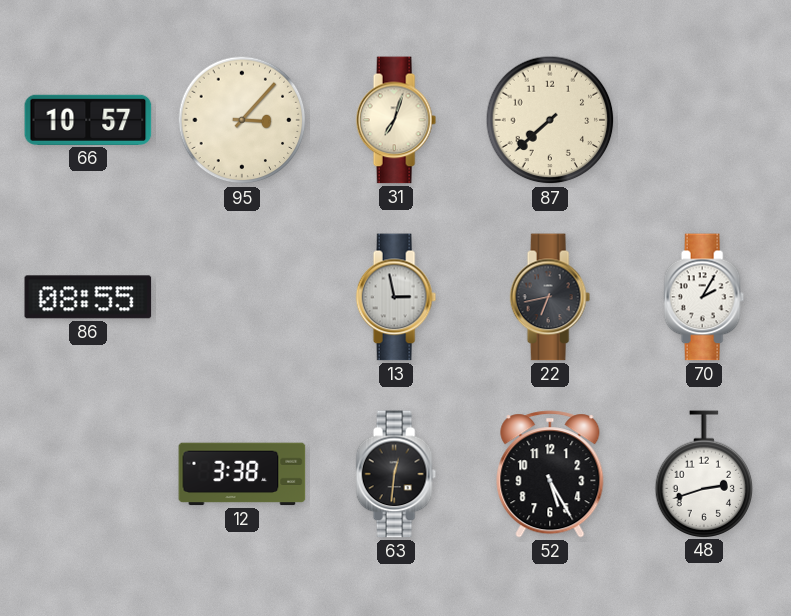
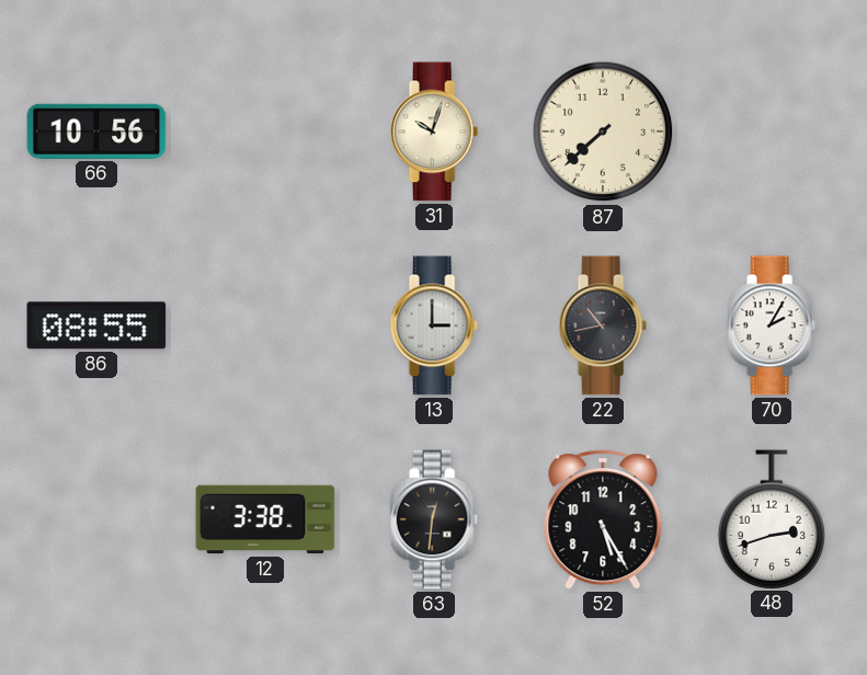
66: 10:57 -> 10:56 (96, 131)
95: 3:07 -> none (242, 120)
31: 7:03 -> 10:03 (434, 131)
13: 2:58 -> 3:00 (434, 325)
22: 6:43 -> 10:43 (603, 325)
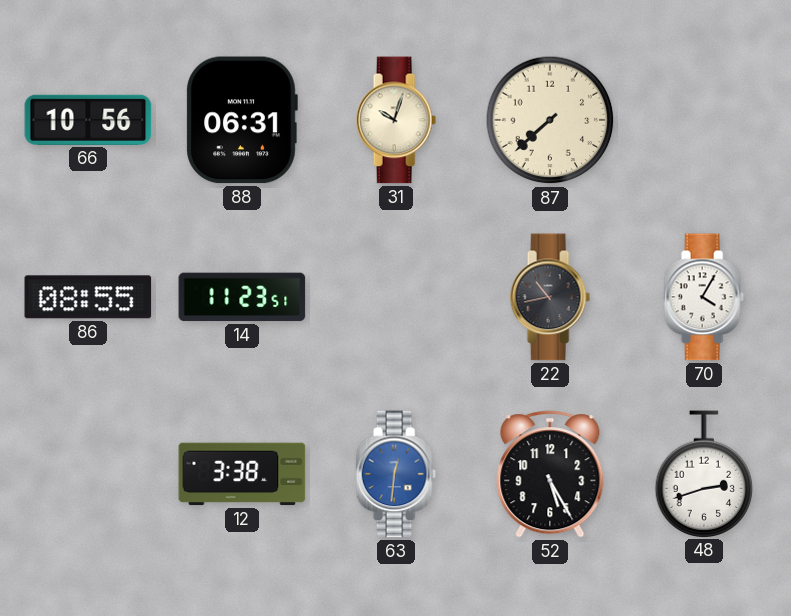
88: none -> 06:31 (242, 120)
14: none -> 11:23 (242, 297)
13: 3:00 -> none (434, 325)
70: 2:05 -> 4:05 (704, 297)
63 dial: black -> blue (396, 474)
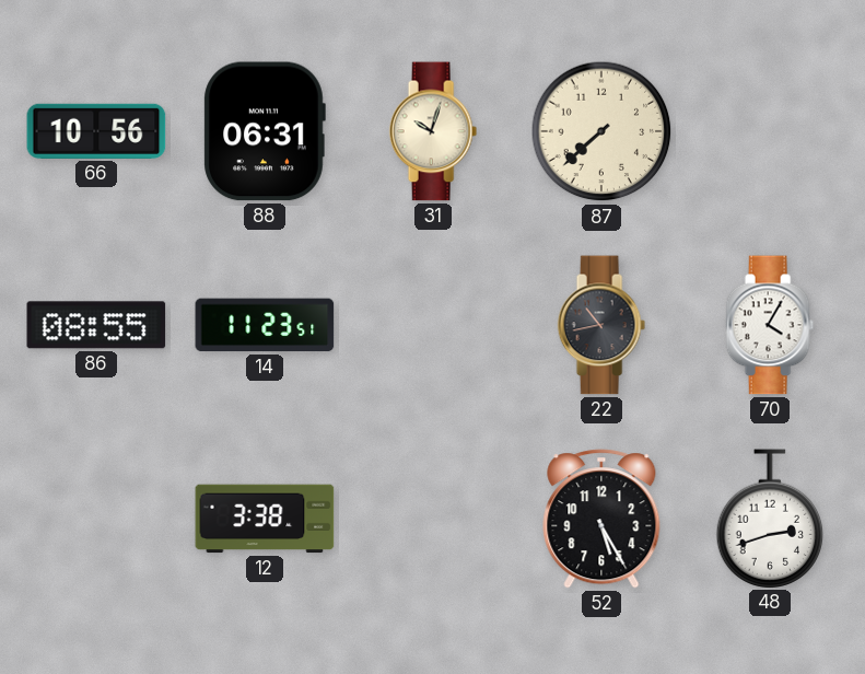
63: 12:31 -> none (396, 474)
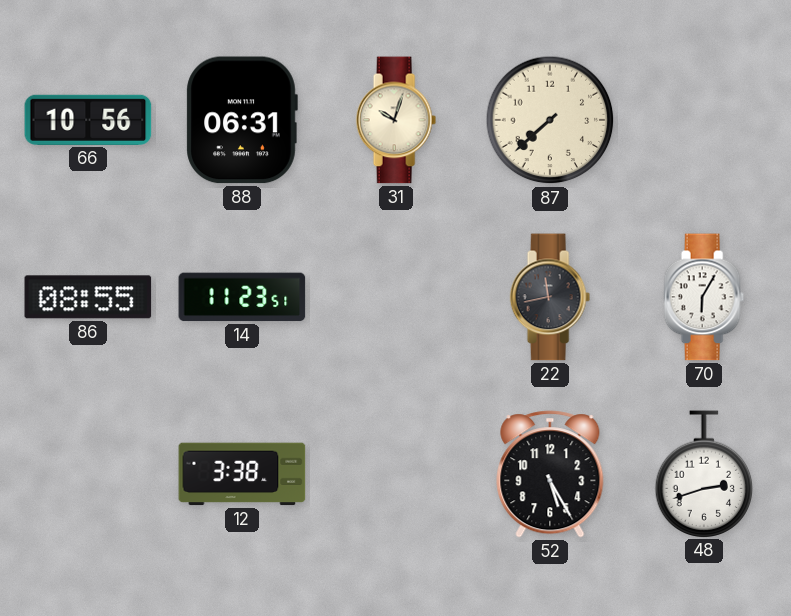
22: 10:43 -> 11:43 (550, 297)
70: 4:05 -> 6:05 (704, 297)
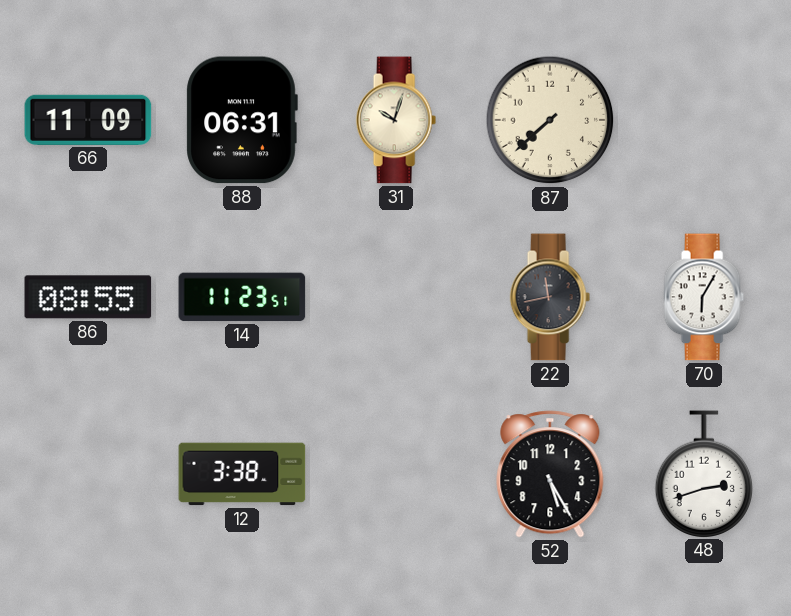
66: 10:56 -> 11:09 (88, 120)
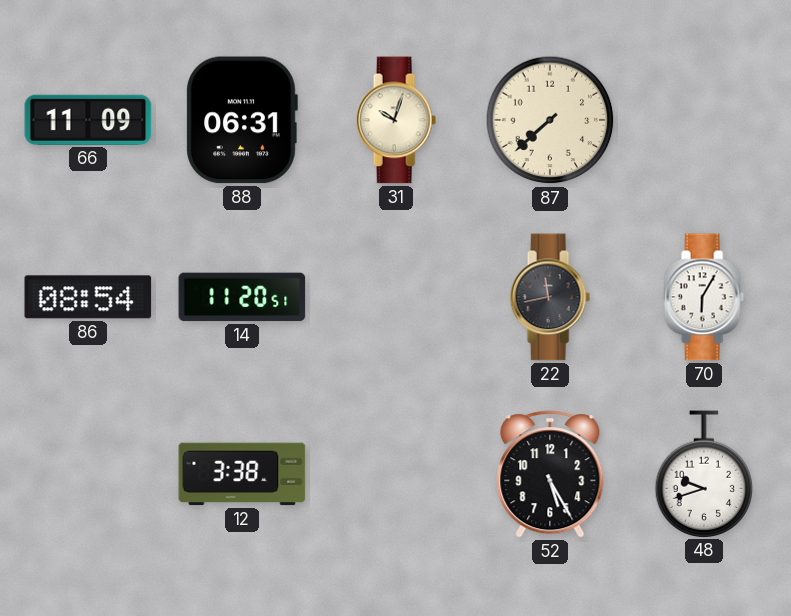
86: 08:55 -> 08:54 (88, 297)
14: 11:23 -> 11:20 (242, 297)
48: 2:42 -> 9:42 (704, 474)
